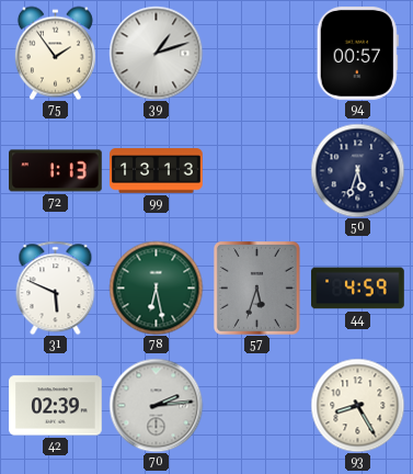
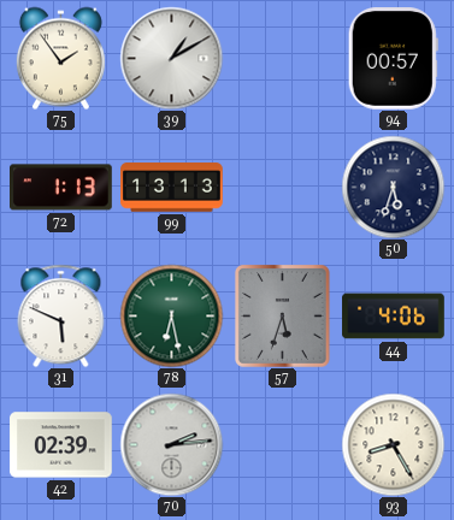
39: 1:12 -> 1:10 (171, 58)
44: 4:59 -> 4:06 (394, 317)
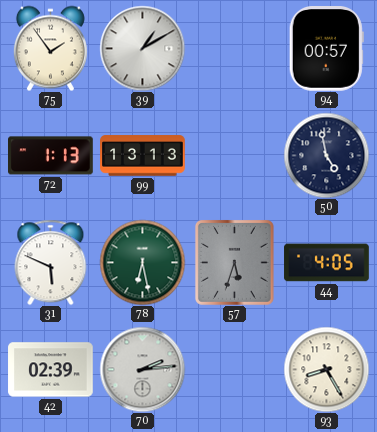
50: 5:33 -> 4:58 (326, 155)
44: 4:06 -> 4:05 (327, 263)
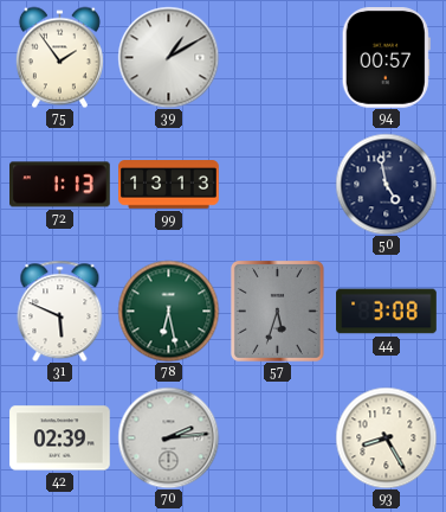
44: 4:05 -> 3:08 (387, 312)
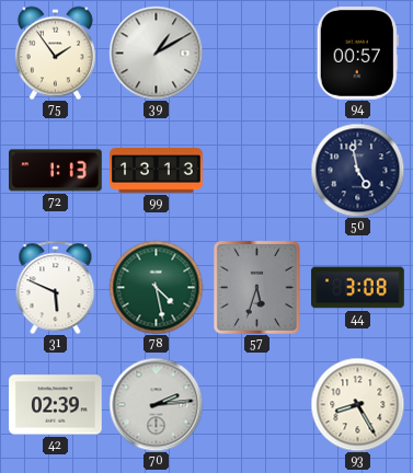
78: 6:28 -> 4:28 (156, 287)
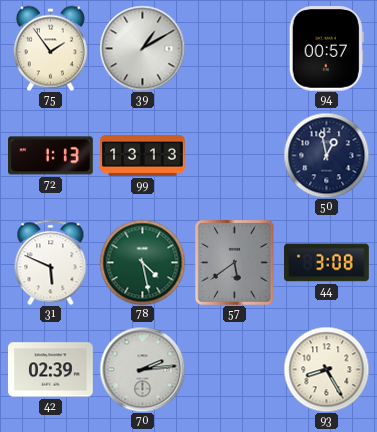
50: 4:58 -> 12:58 (326, 155)
57: 5:33 -> 5:39 (234, 262)
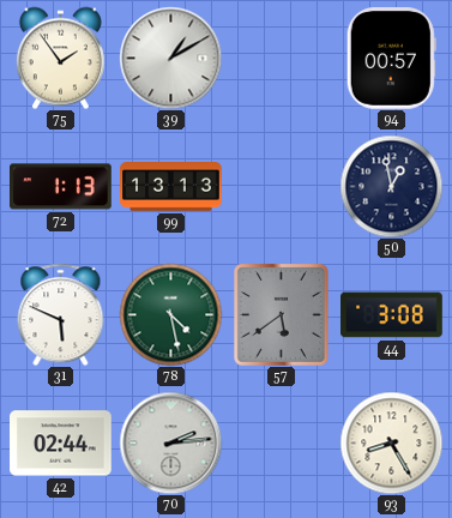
42: 02:39 -> 02:44 (61, 444)
